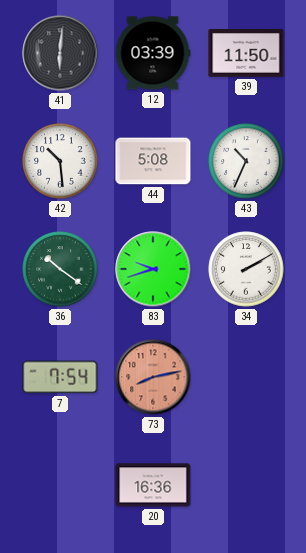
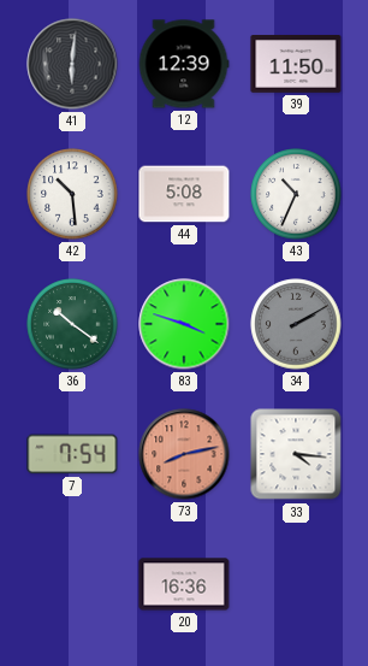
12: 03:39 -> 12:39 (184, 64)
83: 9:42 -> 3:48 (184, 324)
34 dial: white -> grey (296, 324)
33: none -> 4:16 (296, 454)
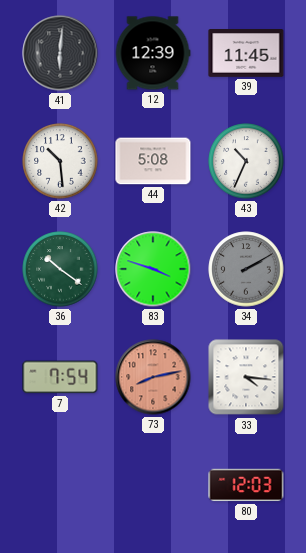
39: 11:50 -> 11:45 (246, 54)
20: 16:36 -> none (184, 584)
80: none -> 12:03 (246, 485)
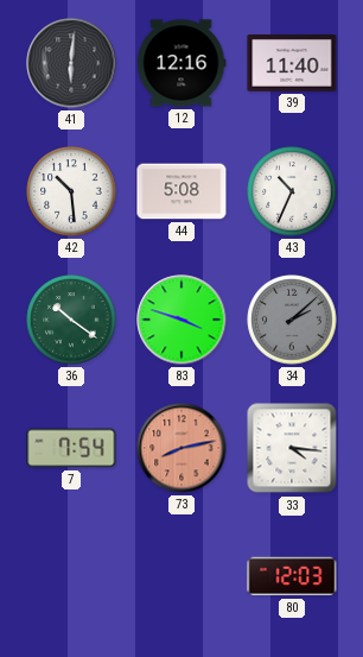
12: 12:39 -> 12:16 (181, 63)
39: 11:45 -> 11:40 (292, 64)
34: 2:10 -> 2:08 (292, 320)
